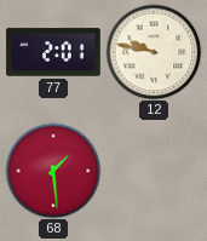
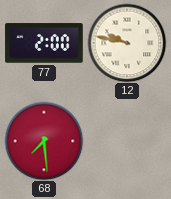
77: 2:01 -> 2:00 (44, 43)
68: 1:29 -> 7:29 (44, 141)
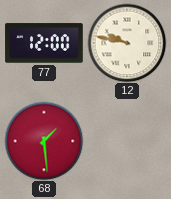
77: 2:00 -> 12:00 (44, 43)
68: 7:29 -> 1:29 (44, 141)
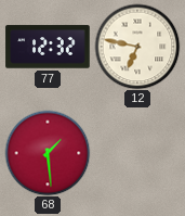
77: 12:00 -> 12:32 (48, 47)
12: 9:47 -> 6:47 (137, 47)
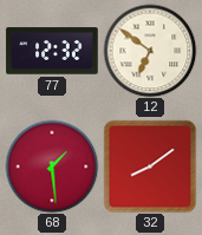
12: 6:47 -> 6:51 (150, 51)
32: none -> 8:09 (150, 167)
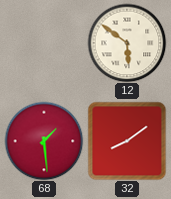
77: 12:32 -> none (52, 51)
12: 6:51 -> 5:51 (127, 43)
